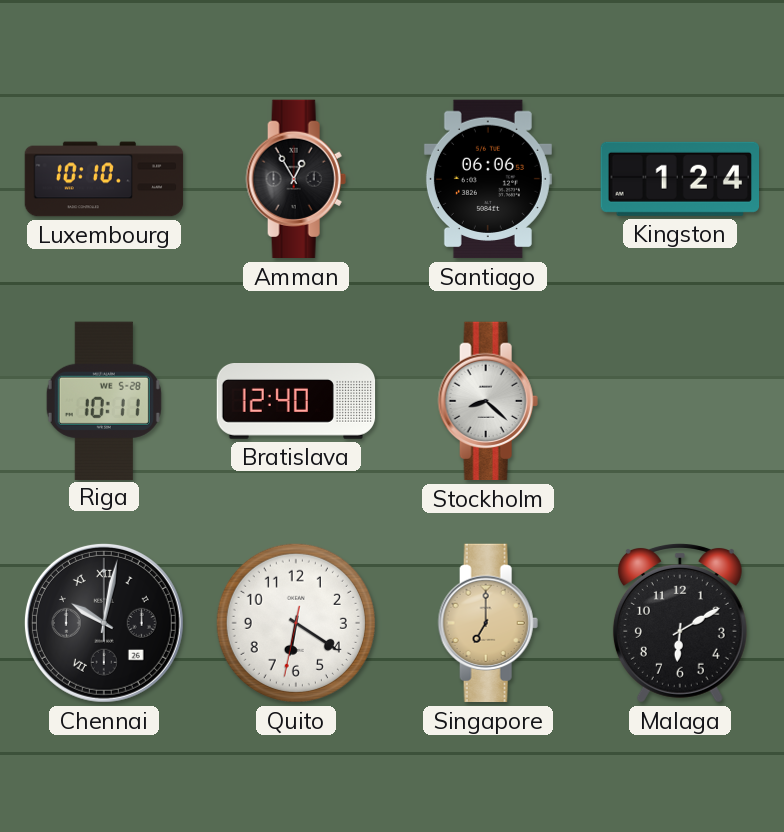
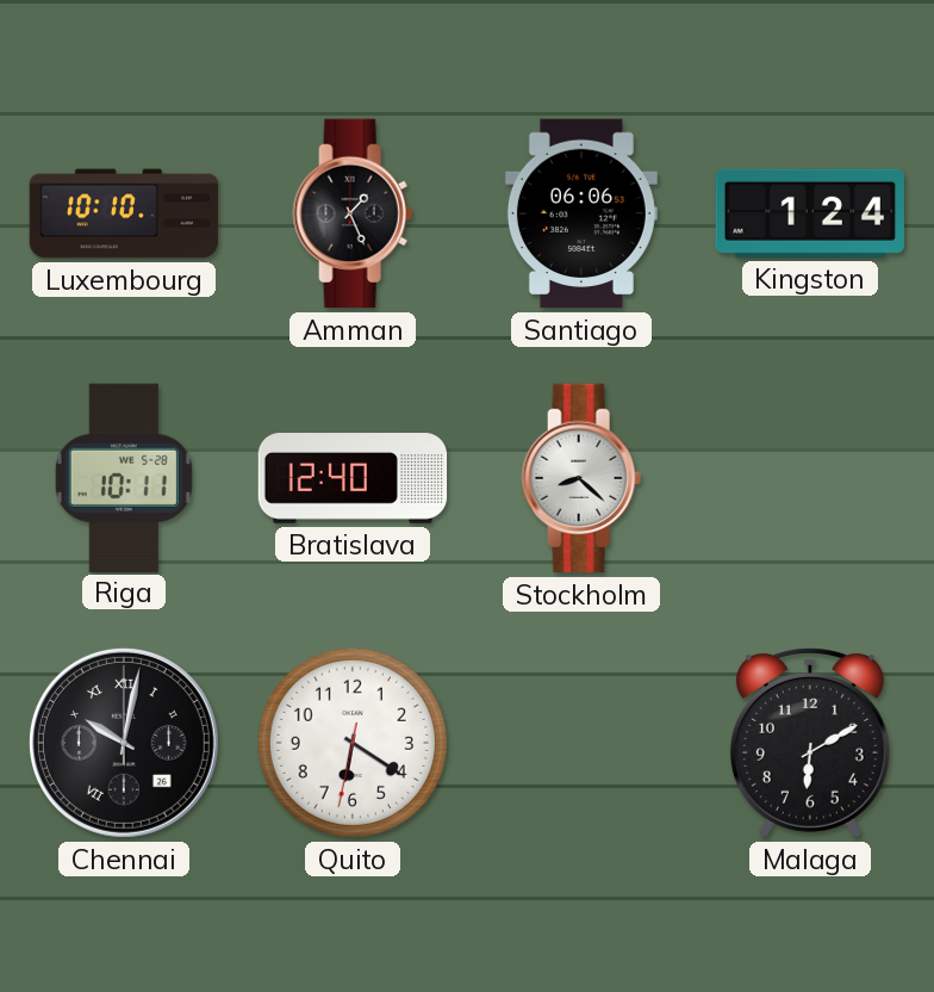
Amman: 12:55 -> 1:26 (353, 213)
Singapore: 7:00 -> none (488, 623)
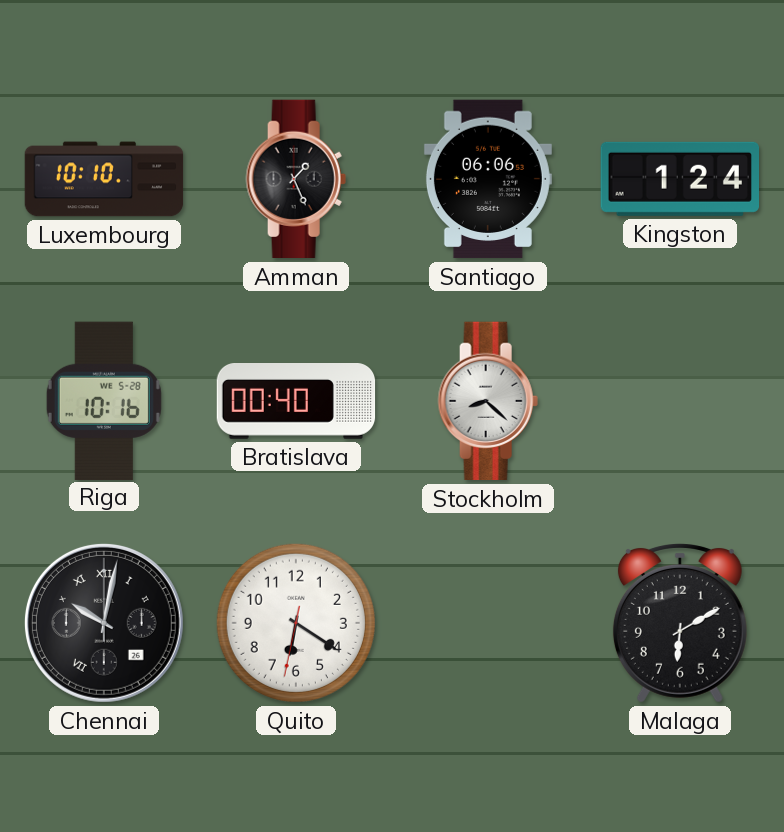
Riga: 10:11 -> 10:16 (104, 400)
Bratislava: 12:40 -> 00:40 (296, 402)
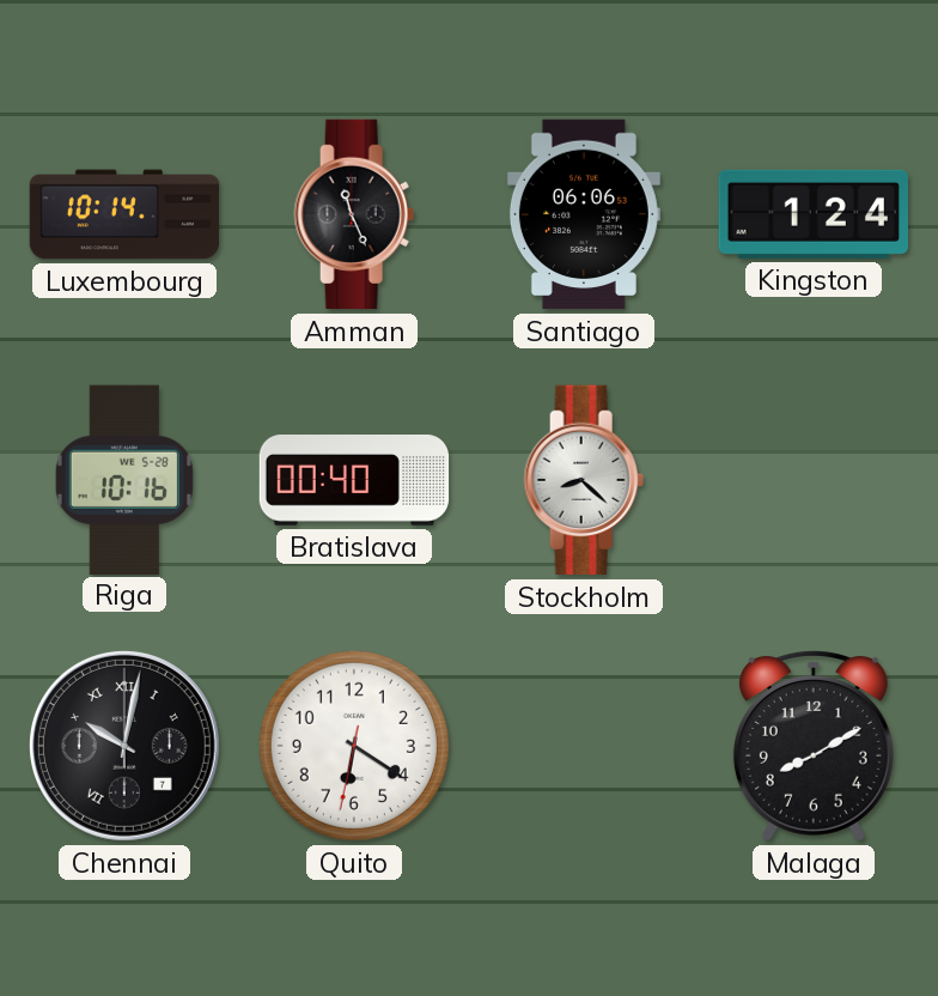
Luxembourg: 10:10 -> 10:14 (124, 214)
Amman: 1:26 -> 11:26 (354, 214)
Chennai date: 26 -> 7 (124, 746)
Malaga: 6:10 -> 8:10 (814, 747)
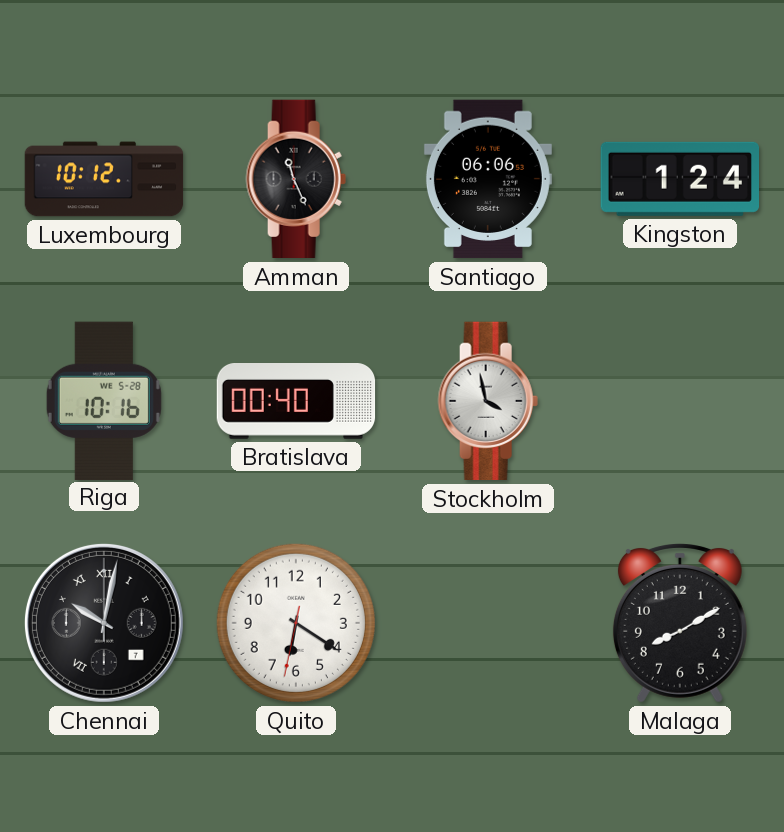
Luxembourg: 10:14 -> 10:12 (104, 179)
Stockholm: 8:22 -> 3:58 (488, 401)
